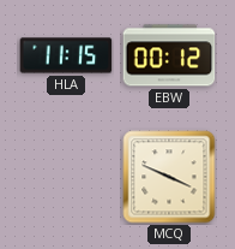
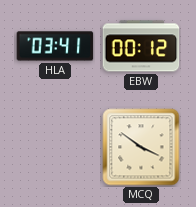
HLA: 11:15 -> 03:41 (55, 46)
MCQ: 3:49 -> 3:51 (141, 147)
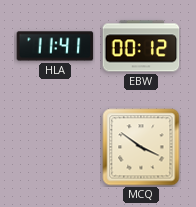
HLA: 03:41 -> 11:41 (55, 46)
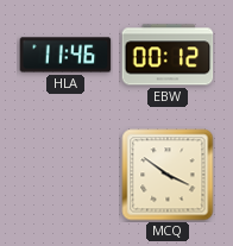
HLA: 11:41 -> 11:46 (65, 55)
